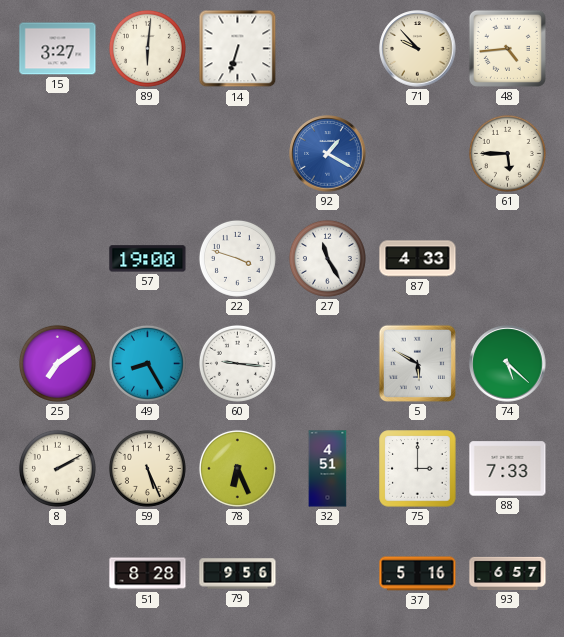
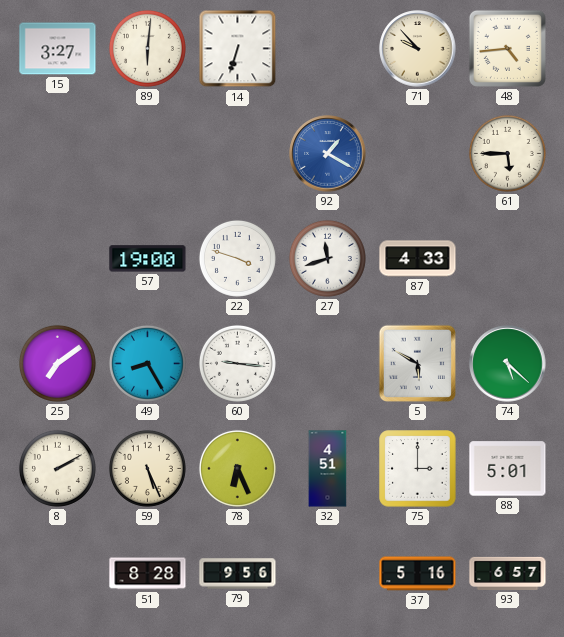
27: 11:25 -> 11:42 (327, 258)
88: 7:33 -> 5:01 (508, 469)
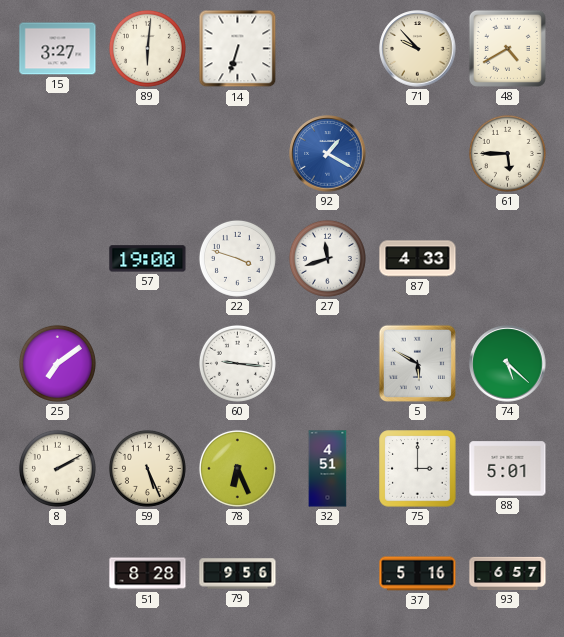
48: 4:44 -> 4:40 (507, 48)
49: 8:25 -> none (147, 363)
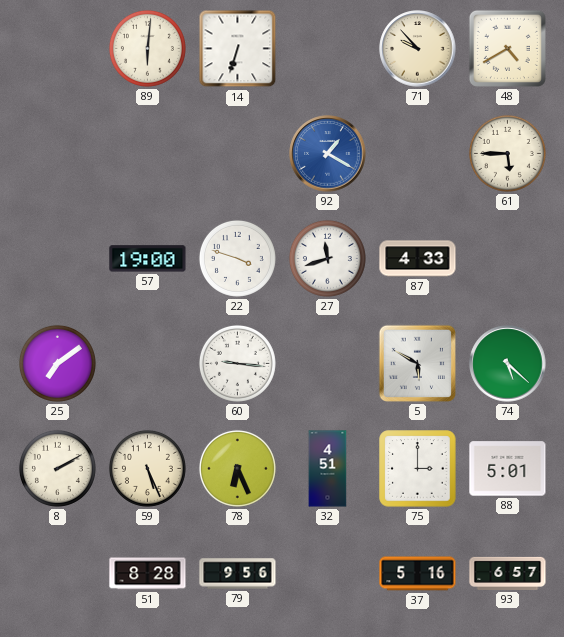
15: 3:27 -> none (58, 49)
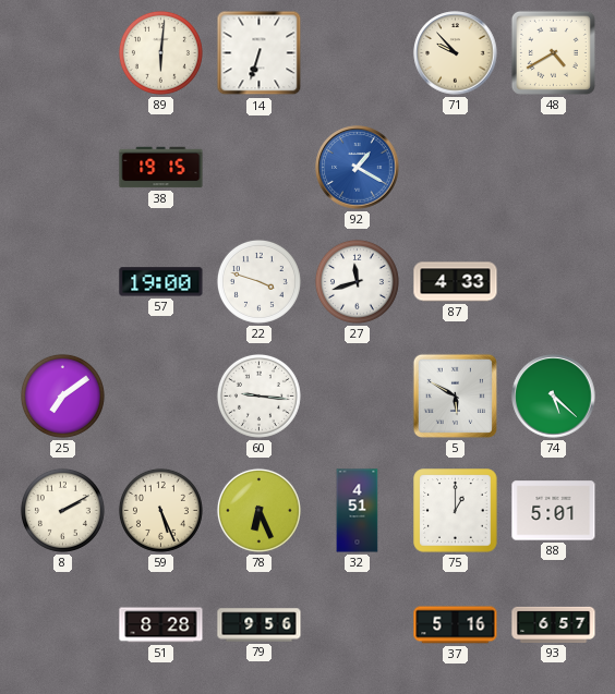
38: none -> 19:15 (161, 168)
61: 5:45 -> none (507, 153)
75: 3:00 -> 1:00 (456, 511)
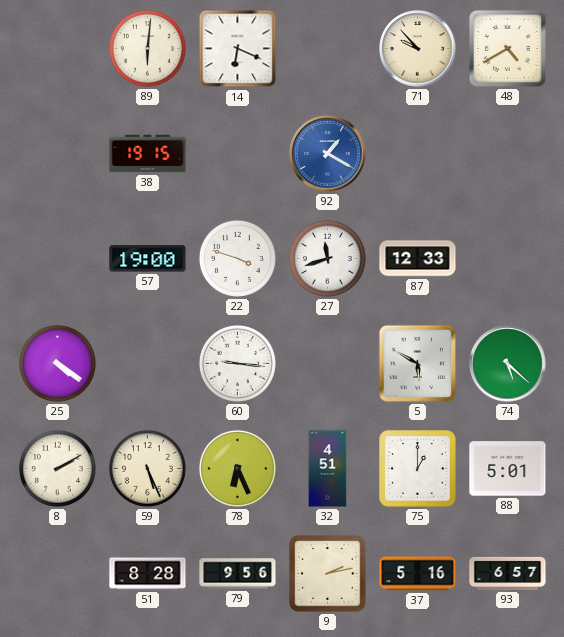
14: 6:33 -> 6:19 (238, 49)
87: 4:33 -> 12:33 (418, 259)
25: 7:09 -> 4:21 (57, 363)
9: none -> 2:13 (328, 574)
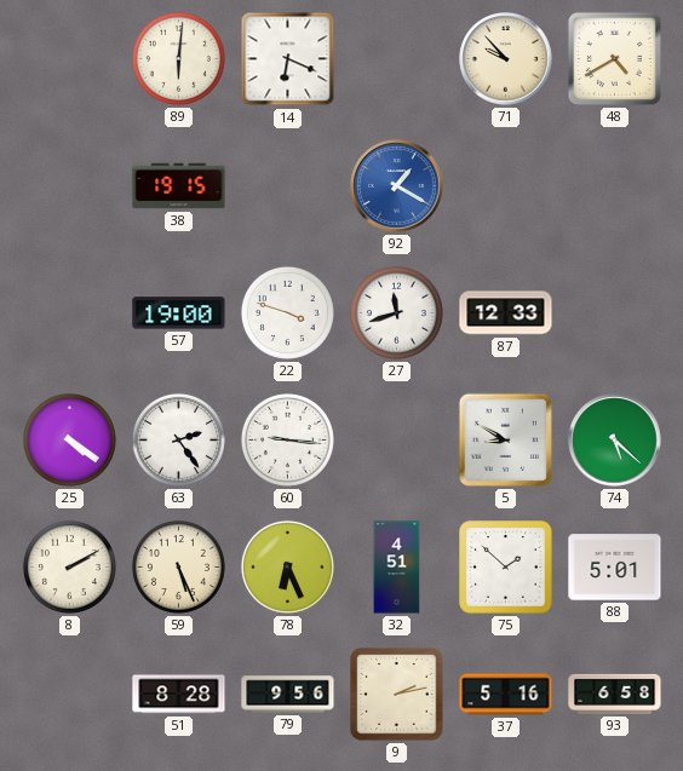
63: none -> 2:24 (178, 439)
5: 5:50 -> 8:50 (505, 439)
75: 1:00 -> 1:52 (506, 568)
93: 6:57 -> 6:58 (615, 694)
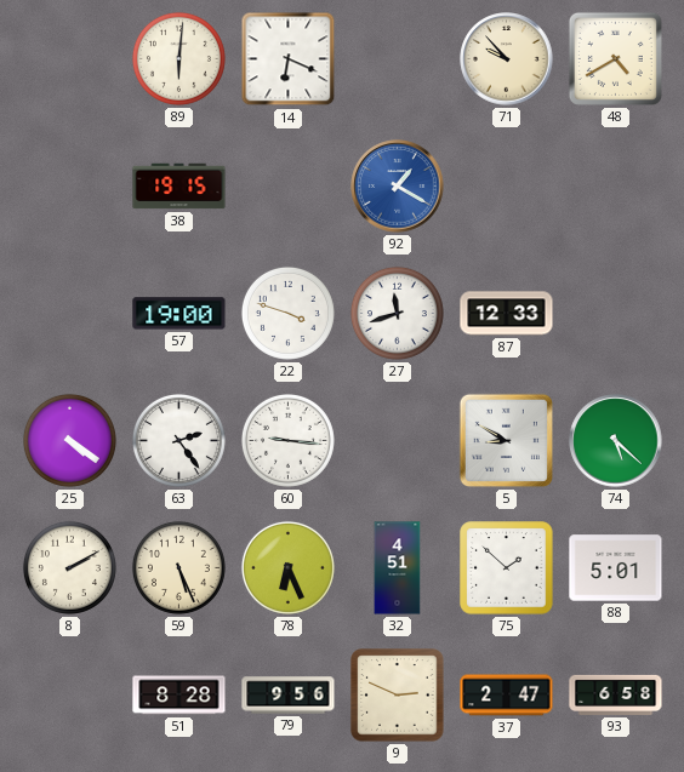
9: 2:13 -> 2:49 (398, 696)
37: 5:16 -> 2:47 (507, 696)
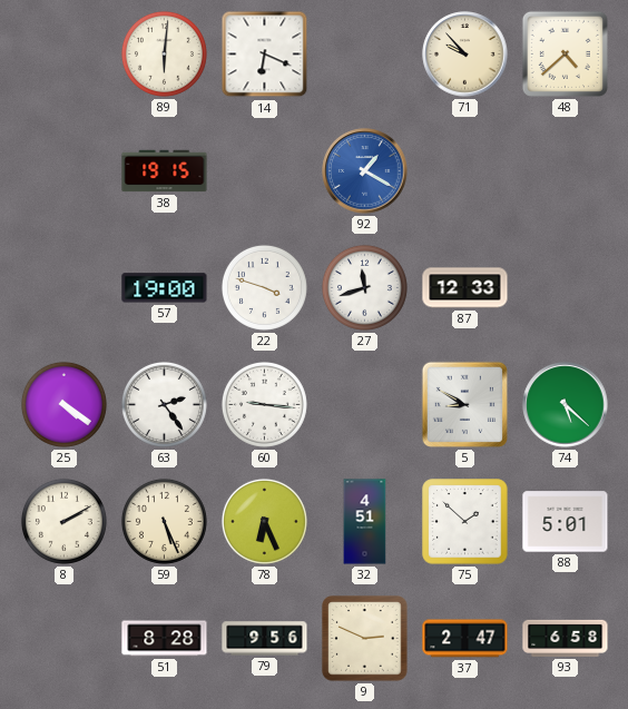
48: 4:40 -> 4:38 (565, 53)
